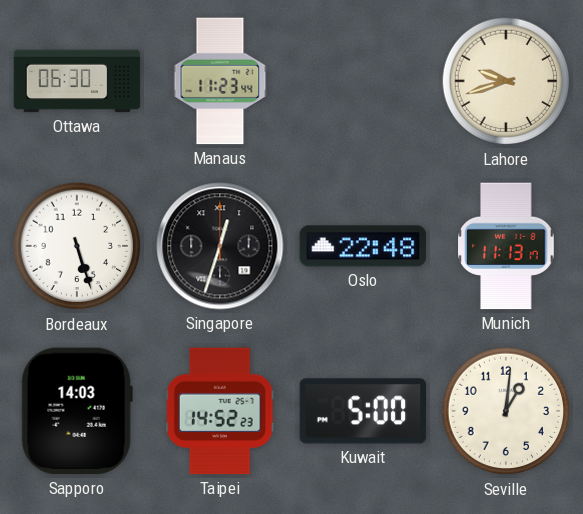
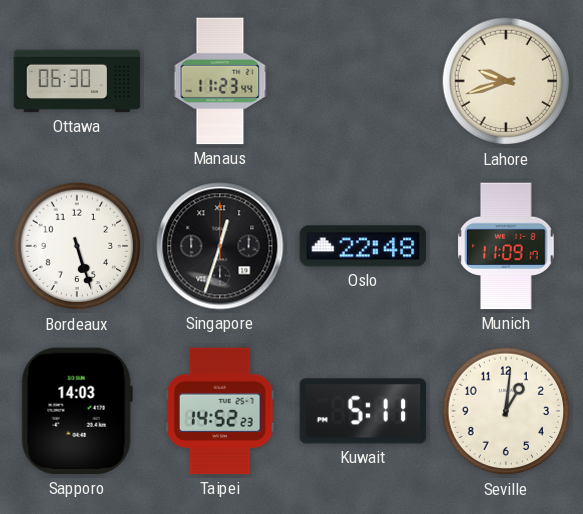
Munich: 11:13 -> 11:09 (506, 246)
Kuwait: 5:00 -> 5:11 (363, 411)
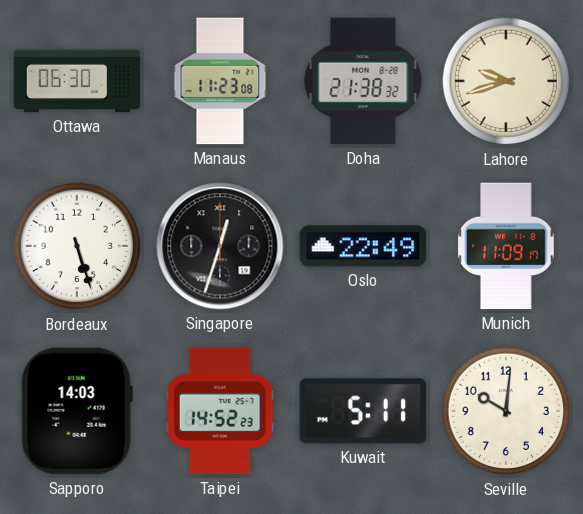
Manaus: 11:23:44 -> 11:23:08 (220, 81)
Doha: none -> 21:38 (363, 81)
Oslo: 22:48 -> 22:49 (363, 246)
Seville: 1:01 -> 10:01 (506, 411)
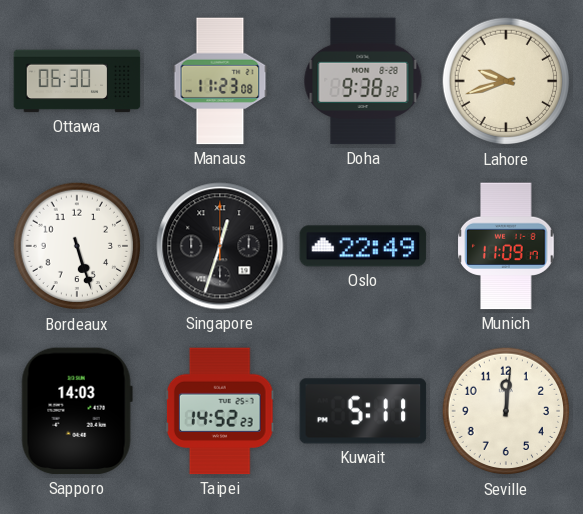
Doha: 21:38 -> 9:38 (363, 81)
Seville: 10:01 -> 12:01 (506, 411)
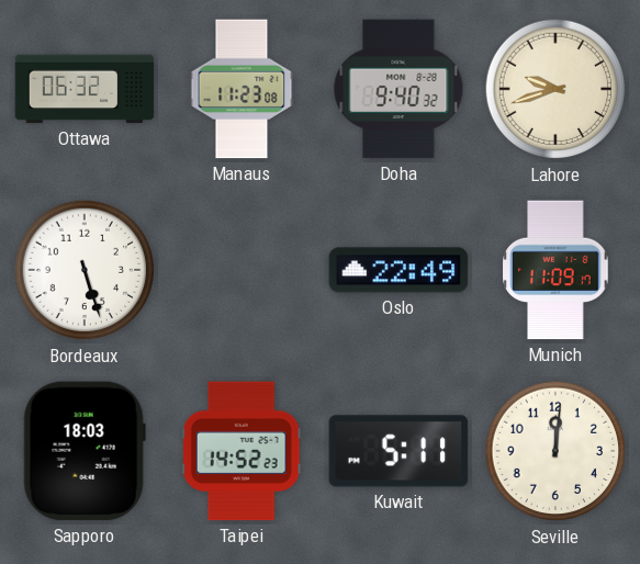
Ottawa: 06:30 -> 06:32 (85, 89)
Doha: 9:38 -> 9:40 (398, 89)
Singapore: 12:33 -> none (220, 246)
Sapporo: 14:03 -> 18:03 (85, 451)
